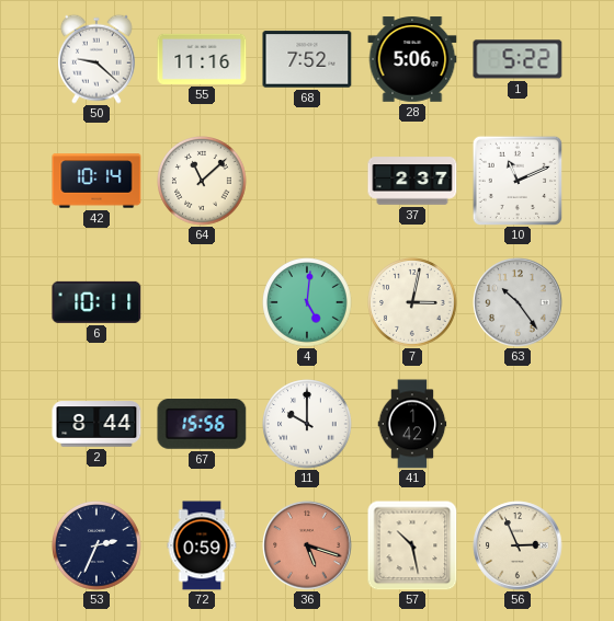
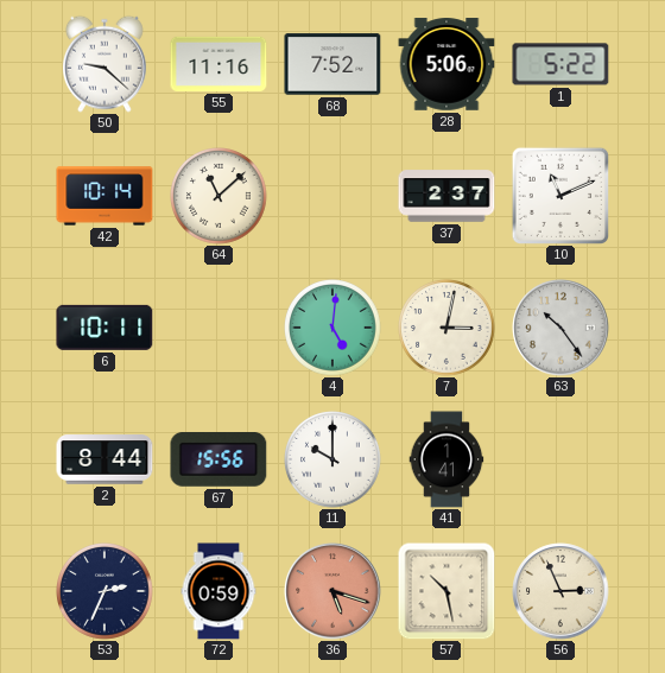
41: 1:42 -> 1:41 (446, 459)
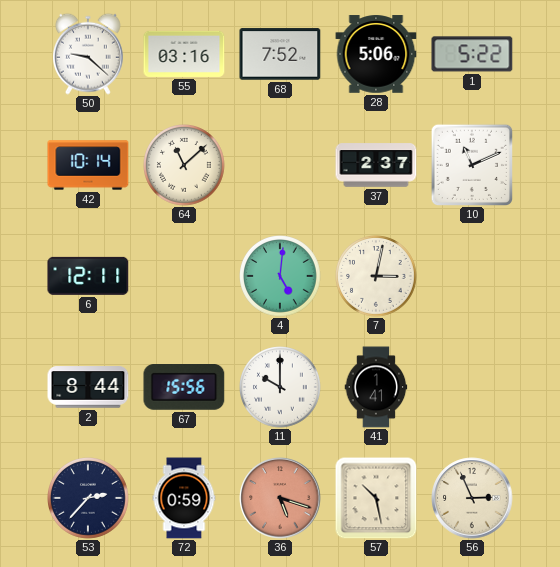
55: 11:16 -> 03:16 (184, 54)
6: 10:11 -> 12:11 (88, 276)
63: 10:24 -> none (560, 328)
53: 2:34 -> 2:37 (89, 499)
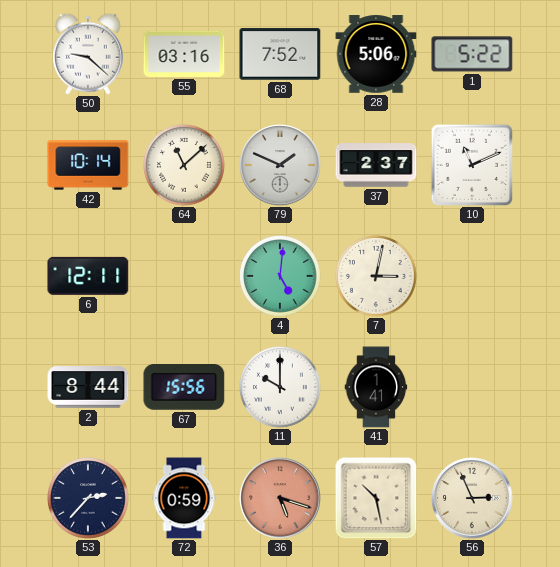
79: none -> 1:49 (280, 165)
